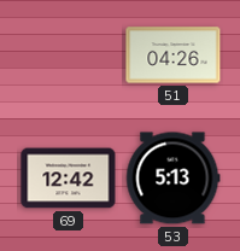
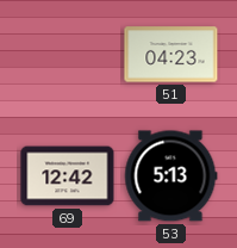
51: 04:26 -> 04:23 (171, 55)
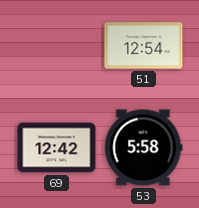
51: 04:23 -> 12:54 (144, 46)
53: 5:13 -> 5:58 (144, 148)
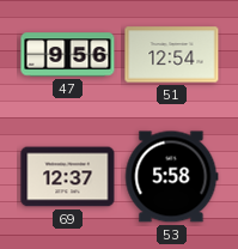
47: none -> 9:56 (68, 55)
69: 12:42 -> 12:37 (68, 177)
